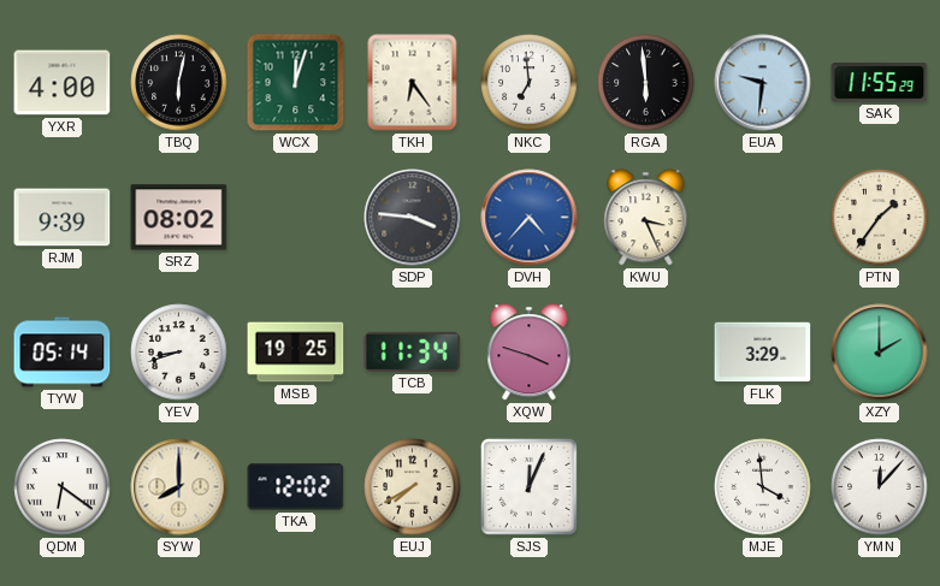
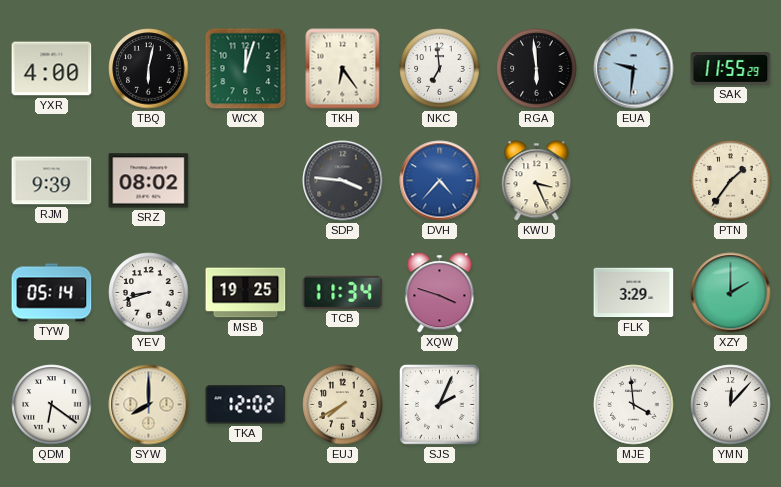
SJS: 12:04 -> 2:04 (440, 405)
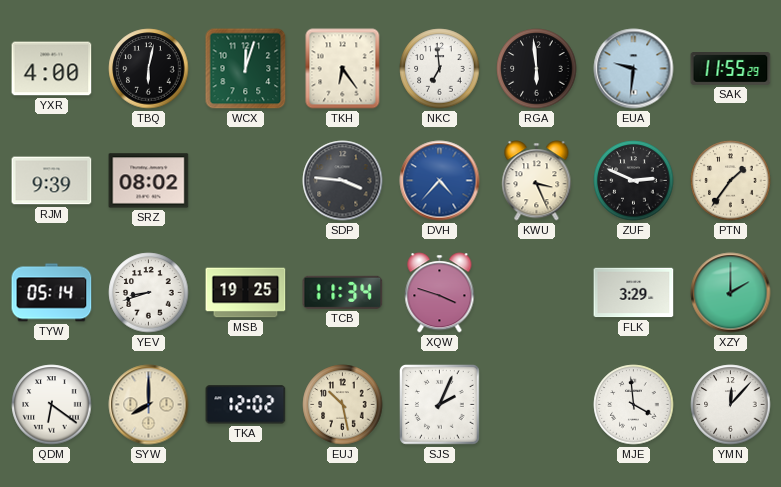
ZUF: none -> 2:49 (634, 181)
EUJ: 7:40 -> 10:28 (343, 405)
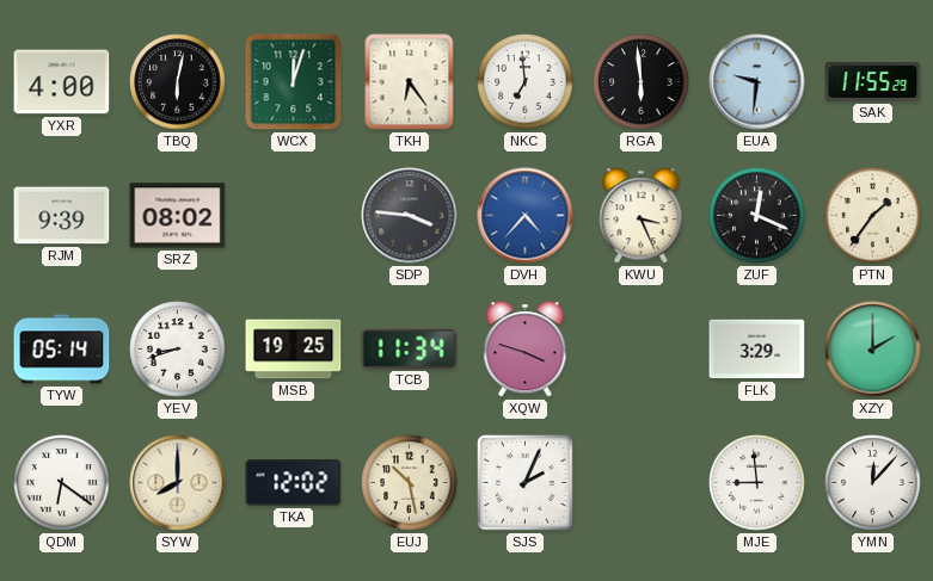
ZUF: 2:49 -> 12:19 (757, 216)
MJE: 3:59 -> 8:59 (757, 483)
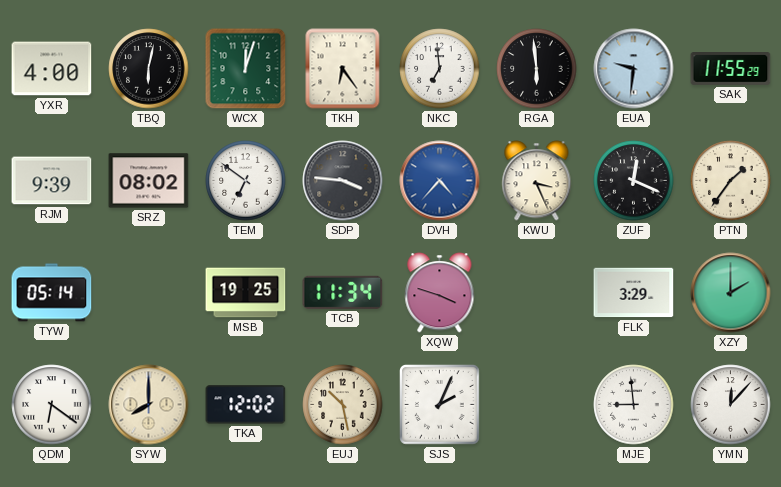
TEM: none -> 6:51 (246, 181)
YEV: 8:42 -> none (178, 350)
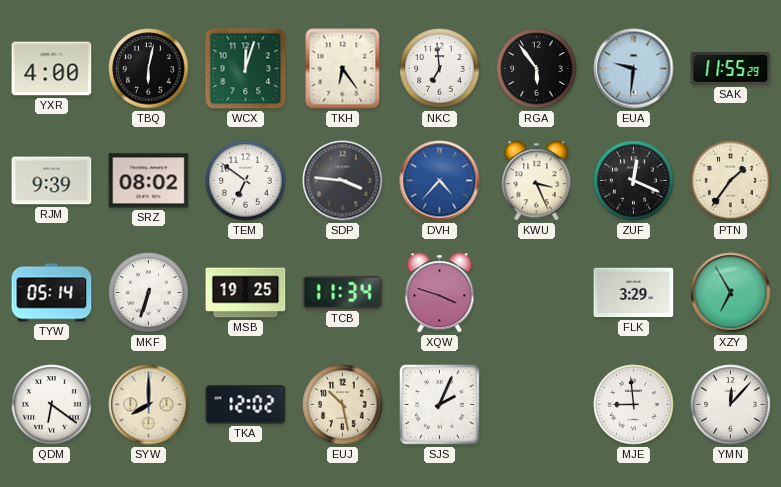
RGA: 5:59 -> 5:54 (537, 69)
MKF: none -> 6:33 (149, 293)
XZY: 2:00 -> 6:55 (731, 293)
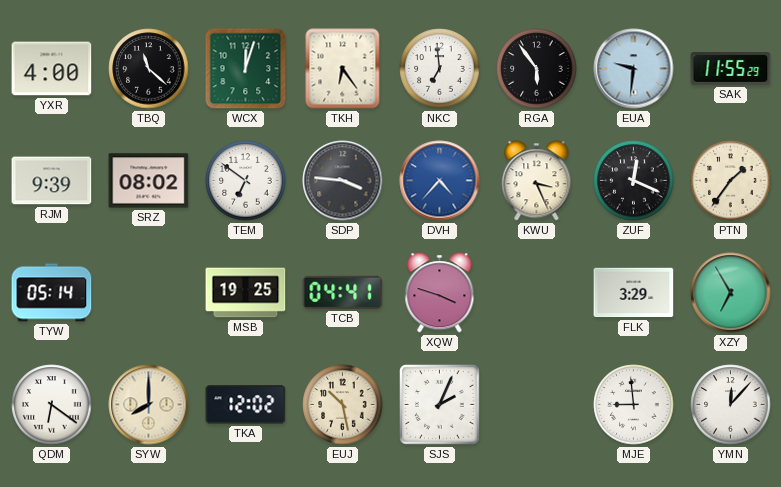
TBQ: 6:02 -> 11:22 (149, 69)
MKF: 6:33 -> none (149, 293)
TCB: 11:34 -> 04:41 (343, 292)
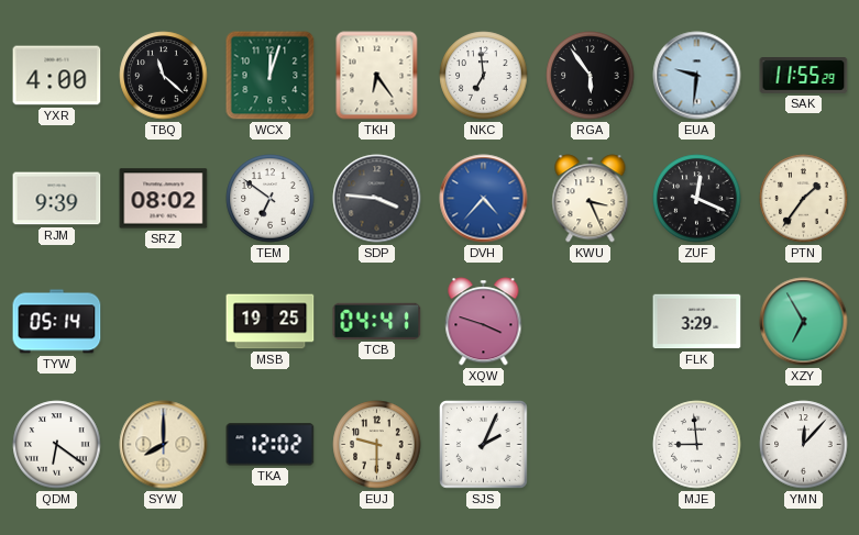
EUJ: 10:28 -> 9:30 (377, 445)
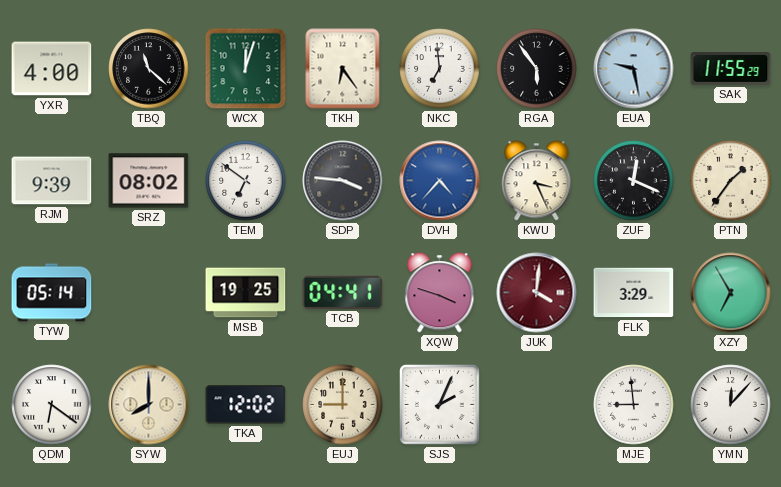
EUA: 9:31 -> 9:28 (634, 69)
JUK: none -> 4:01 (537, 293)
EUJ: 9:30 -> 9:00 (343, 405)
